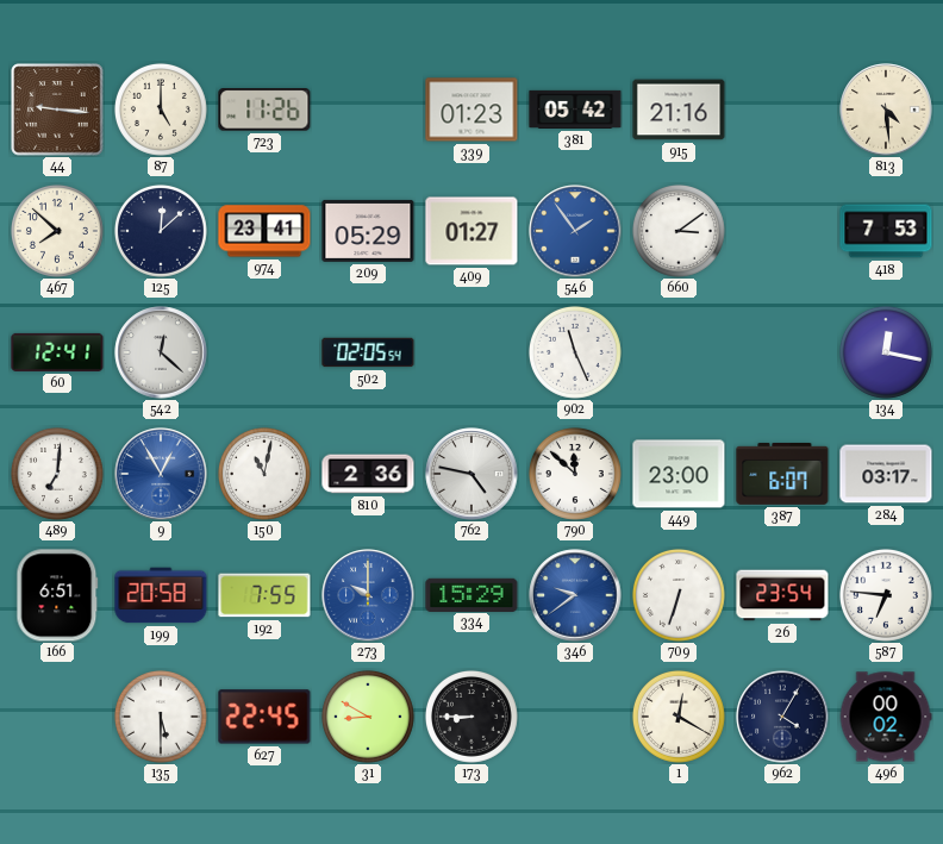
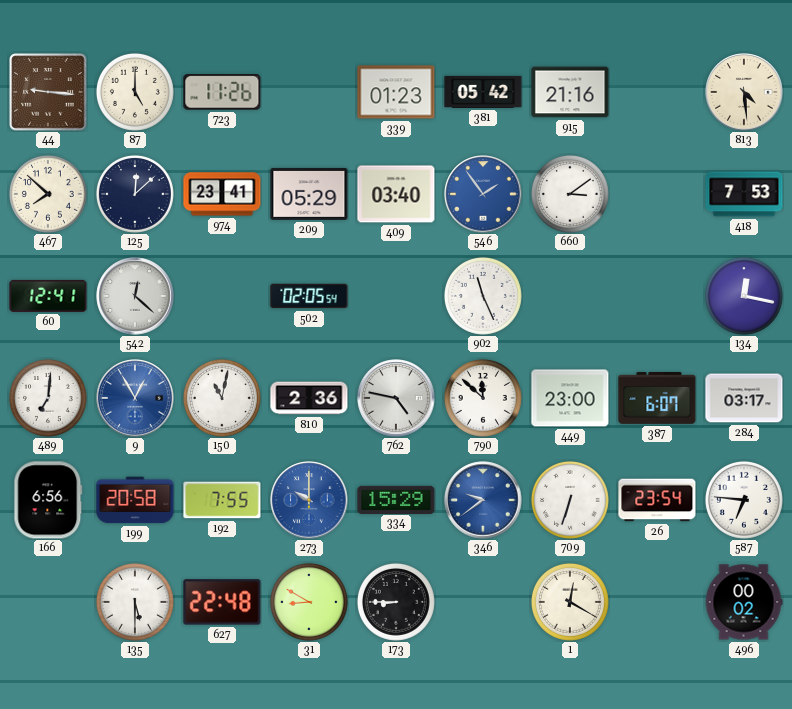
409: 01:27 -> 03:40 (396, 194)
166: 6:51 -> 6:56 (48, 500)
627: 22:45 -> 22:48 (222, 602)
962: 4:05 -> none (782, 717)
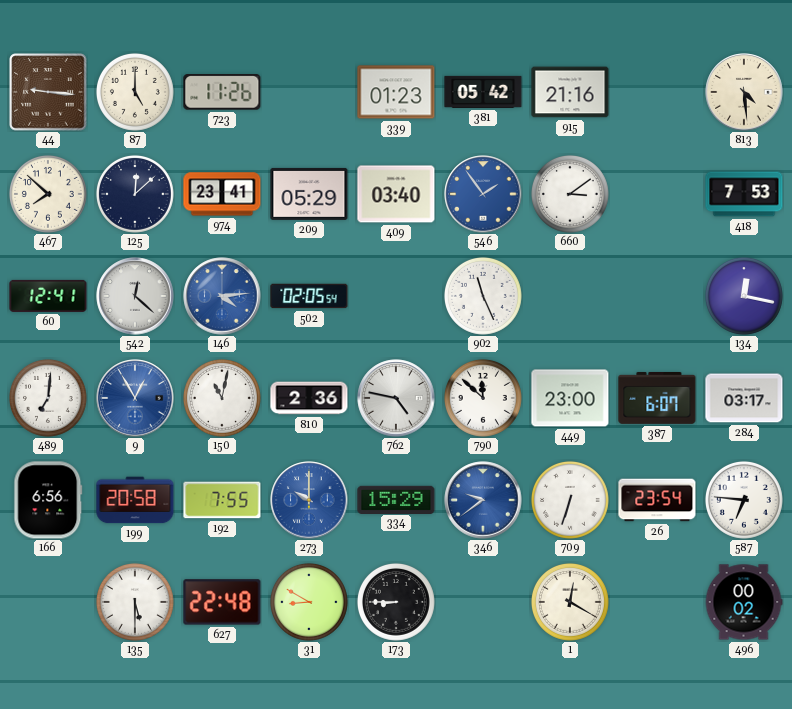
146: none -> 4:14 (222, 296)
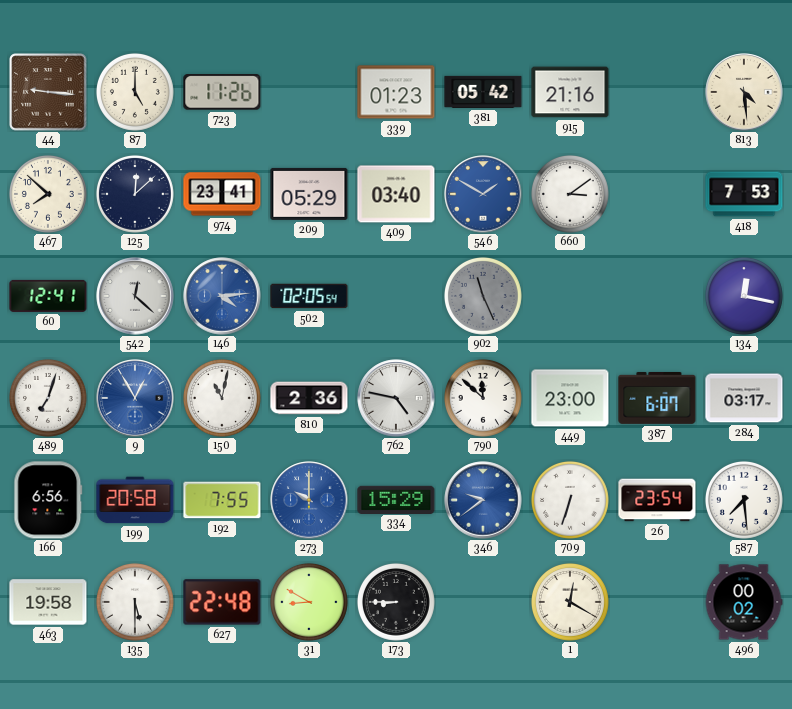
546: 1:54 -> 1:50 (483, 194)
902 dial: white -> grey (483, 296)
489: 7:01 -> 7:03 (48, 398)
587: 6:46 -> 7:29 (744, 500)
463: none -> 19:58 (48, 602)
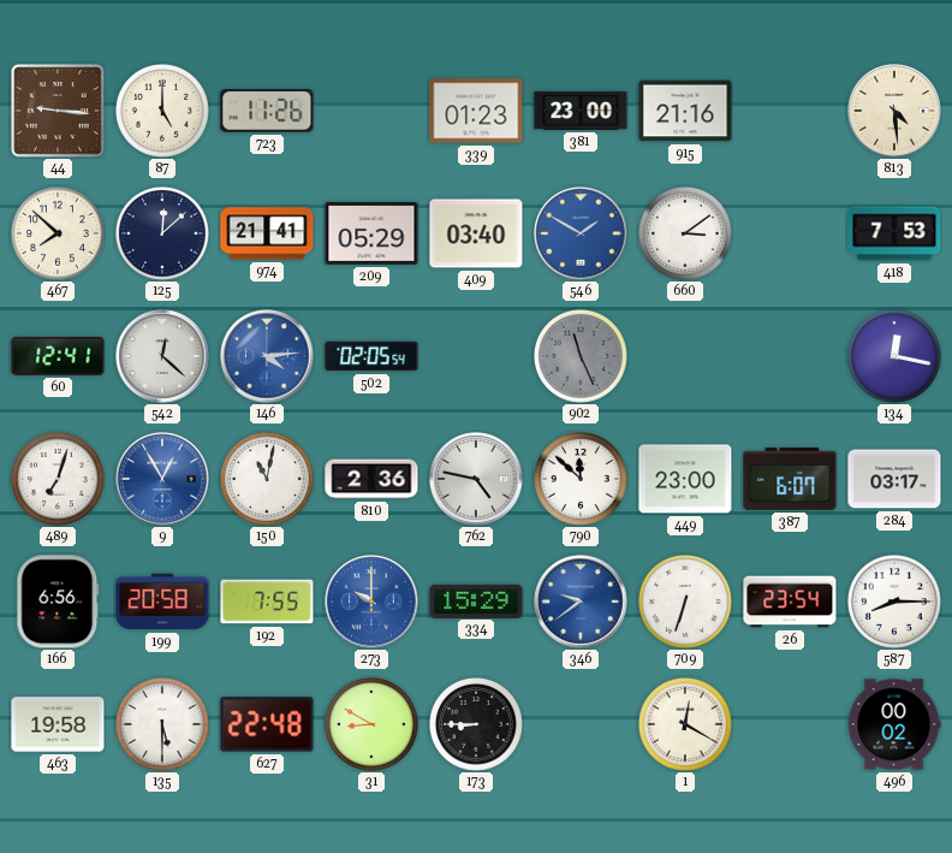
381: 05:42 -> 23:00 (581, 111)
974: 23:41 -> 21:41 (267, 233)
587: 7:29 -> 8:15 (894, 602)
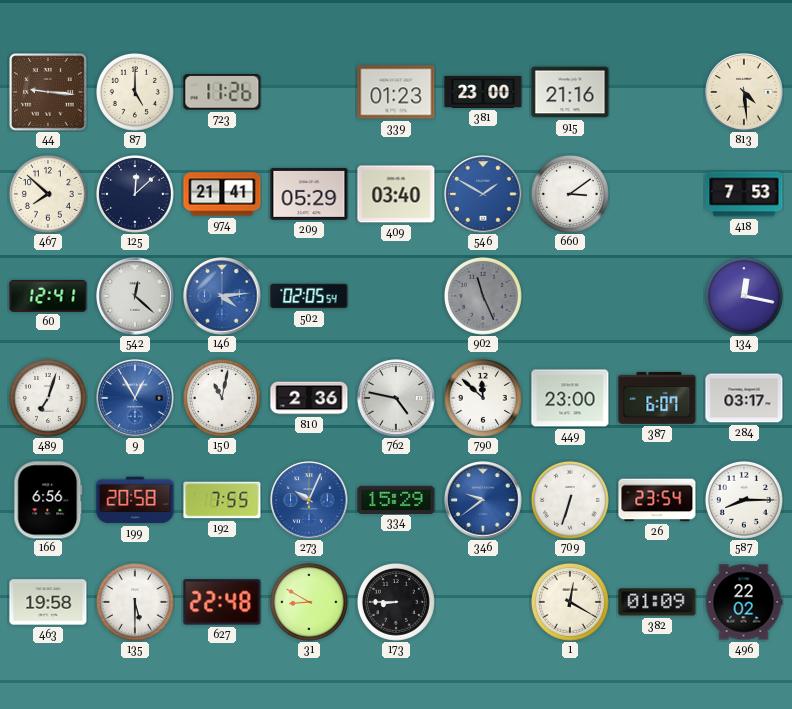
273: 10:00 -> 10:04 (309, 500)
382: none -> 01:09 (657, 602)
496: 00:02 -> 22:02 (744, 602)
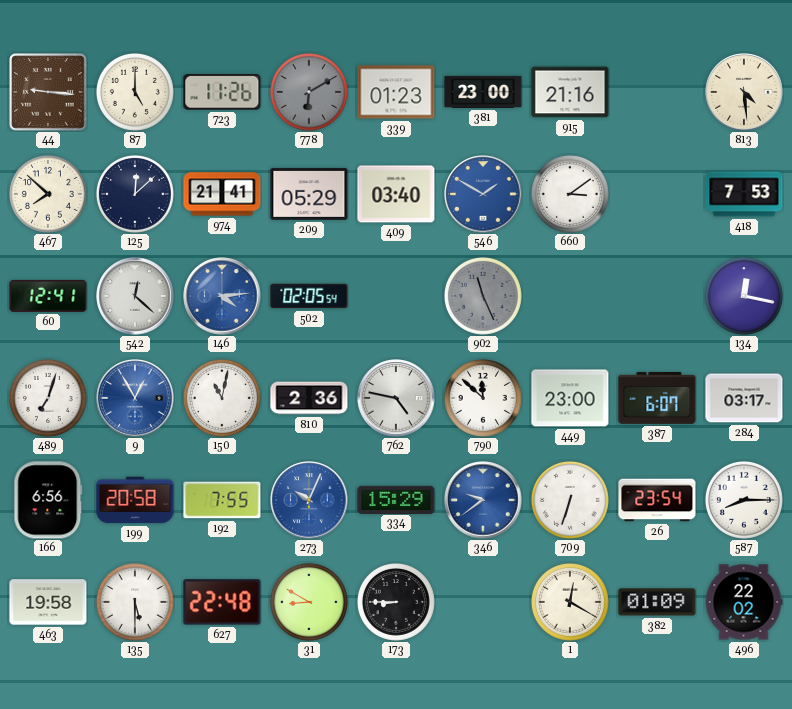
778: none -> 6:10 (309, 92)
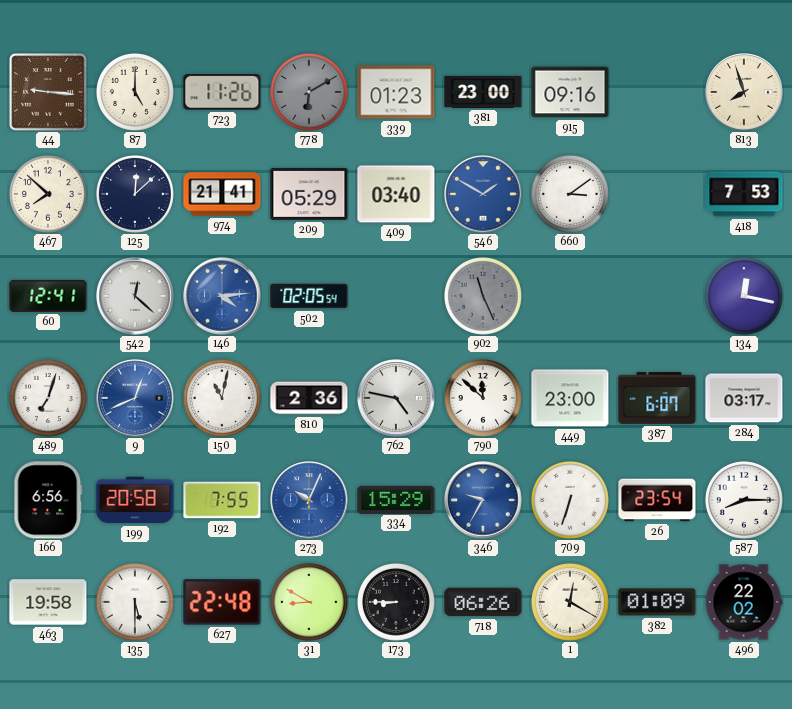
915: 21:16 -> 09:16 (570, 92)
813: 4:29 -> 7:57 (744, 92)
9: 12:55 -> 12:41 (135, 398)
346: 9:39 -> 9:35 (483, 500)
718: none -> 06:26 (483, 602)
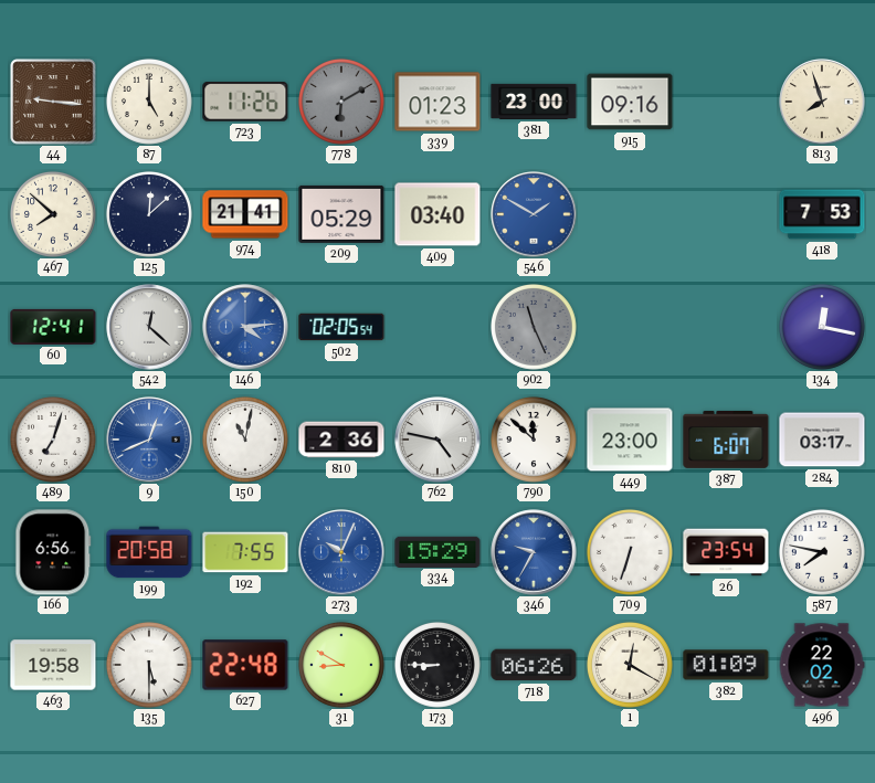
660: 3:09 -> none (570, 194)
587: 8:15 -> 7:47 (822, 552)
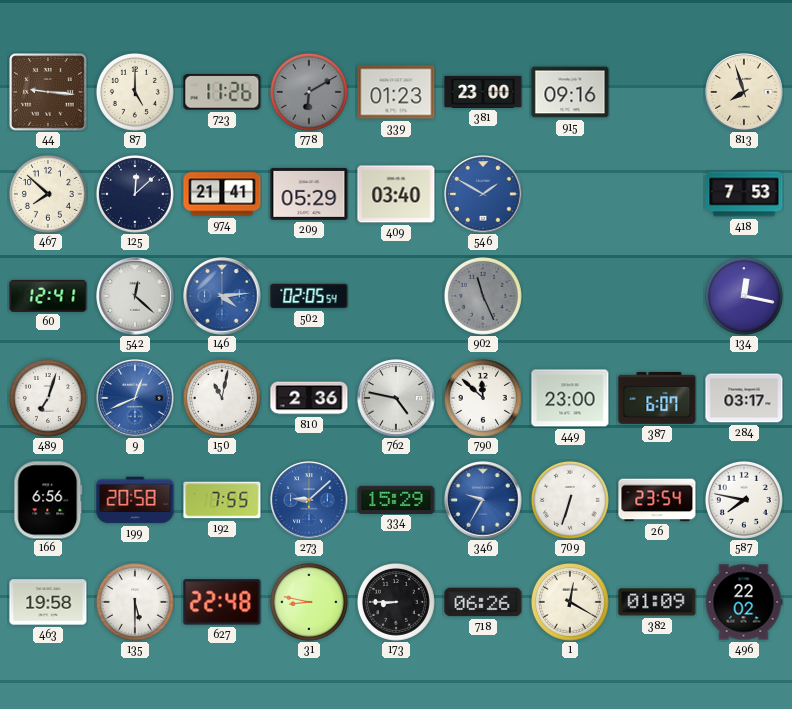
273: 10:04 -> 9:08 (309, 500)
31: 8:50 -> 8:47 (309, 602)
